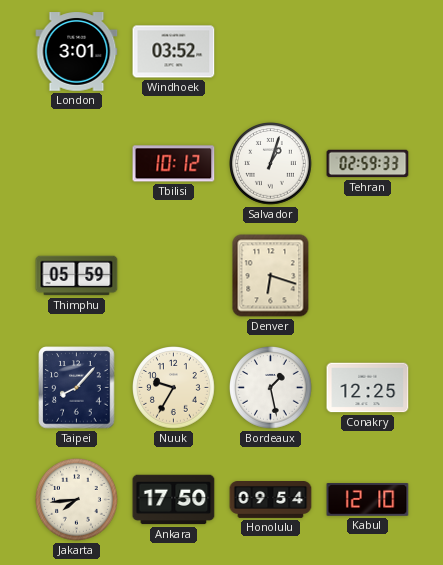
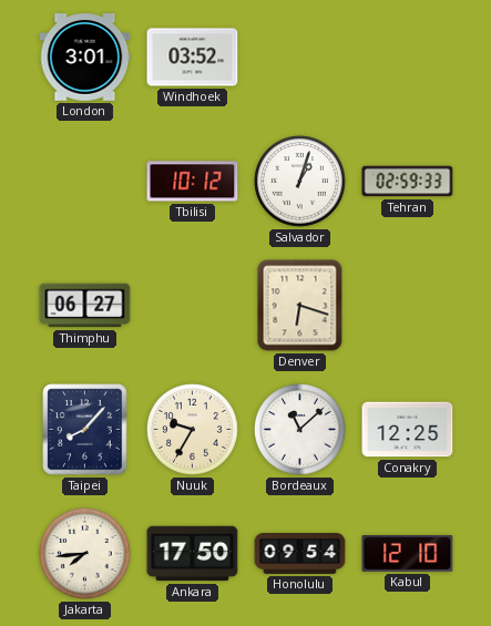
Thimphu: 05:59 -> 06:27 (85, 306)
Bordeaux: 1:28 -> 11:08 (300, 430)
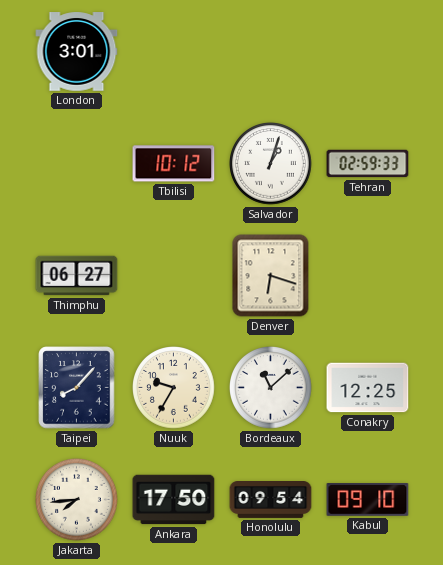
Windhoek: 03:52 -> none (193, 58)
Kabul: 12:10 -> 09:10 (368, 500)
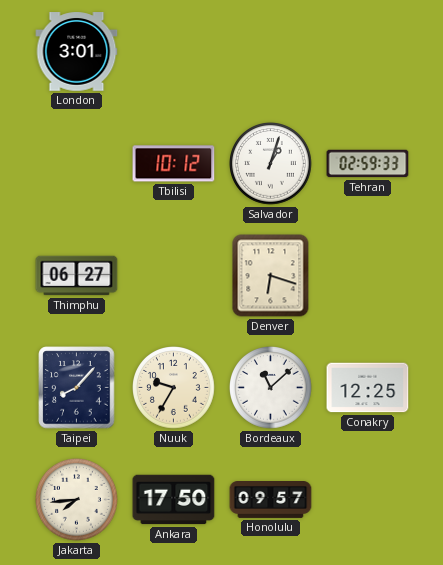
Honolulu: 09:54 -> 09:57 (271, 500)
Kabul: 09:10 -> none (368, 500)
